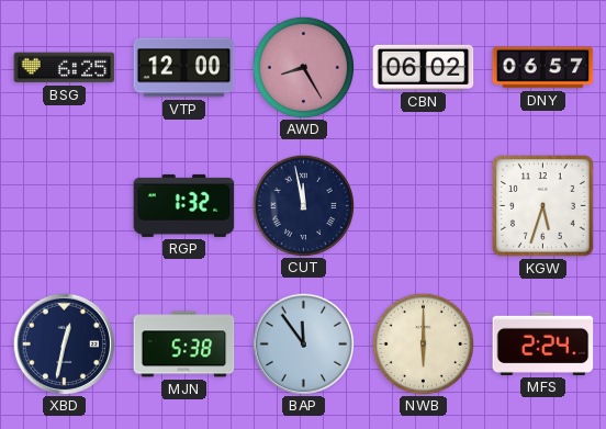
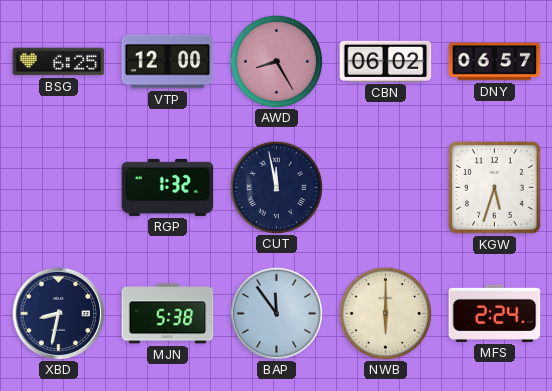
XBD: 12:32 -> 8:32 (58, 313)
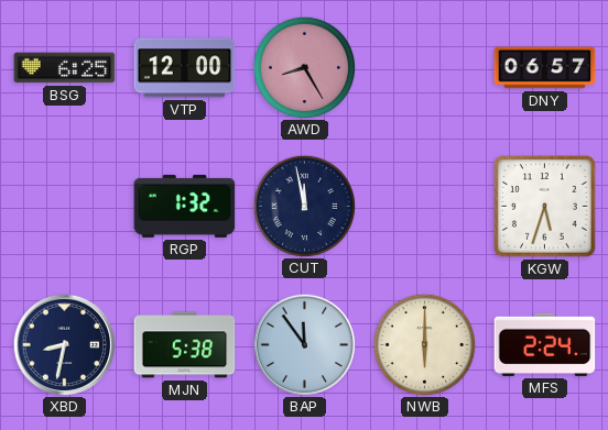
CBN: 06:02 -> none (386, 61)
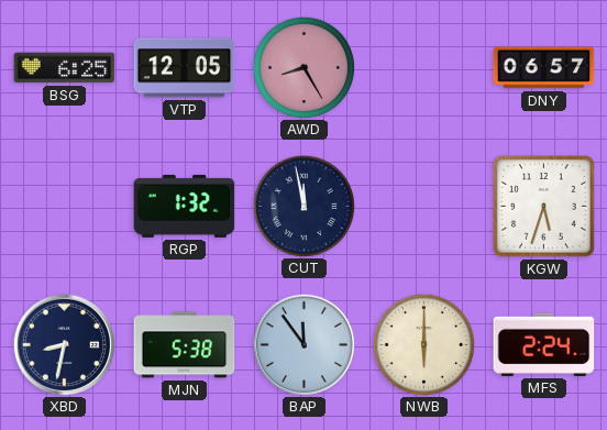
VTP: 12:00 -> 12:05 (185, 68)
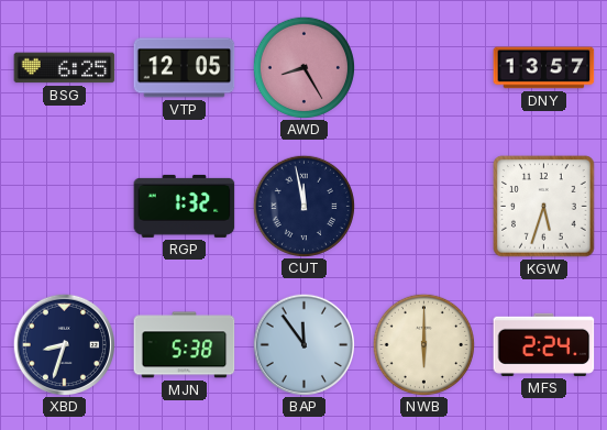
DNY: 06:57 -> 13:57 (544, 68)
XBD: 8:32 -> 8:33 (64, 344)
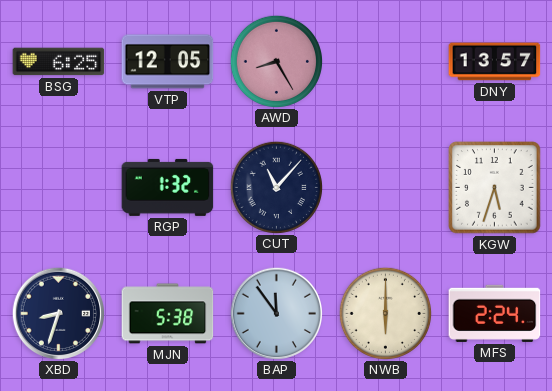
CUT: 11:58 -> 11:07 (276, 187)
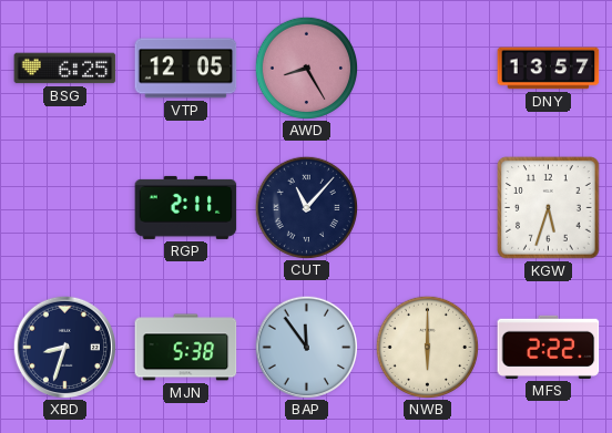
RGP: 1:32 -> 2:11 (186, 207)
MFS: 2:24 -> 2:22 (549, 347)
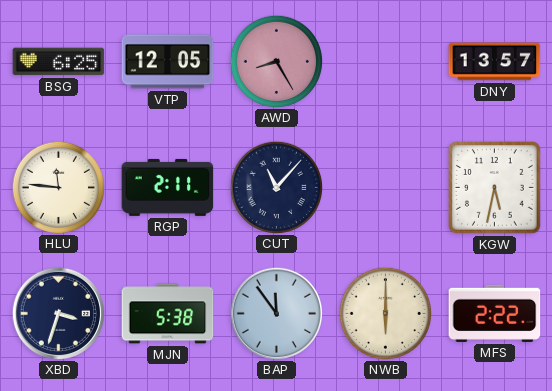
HLU: none -> 11:46 (58, 187)
KGW: 5:33 -> 5:32 (495, 188)
XBD: 8:33 -> 3:33 (58, 313)
